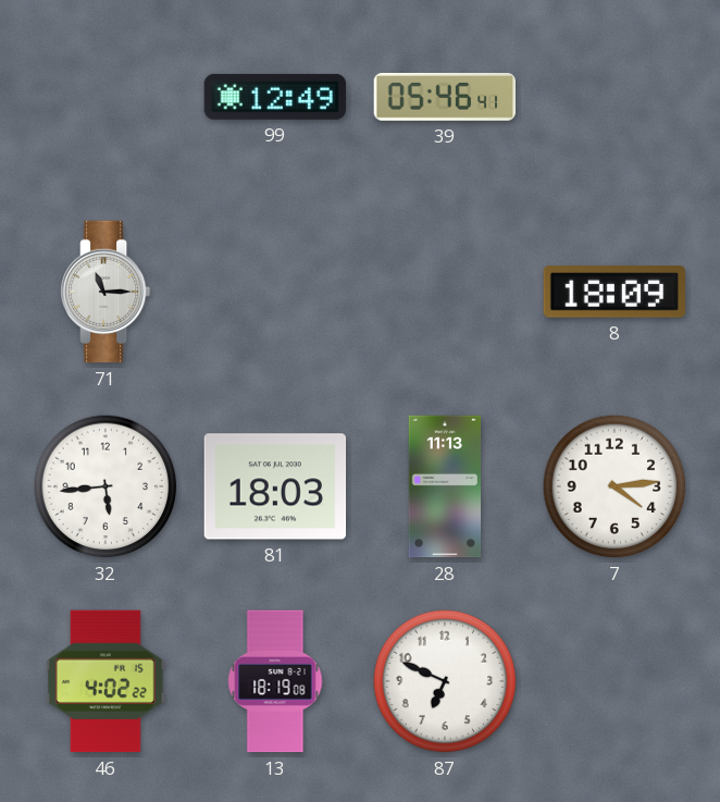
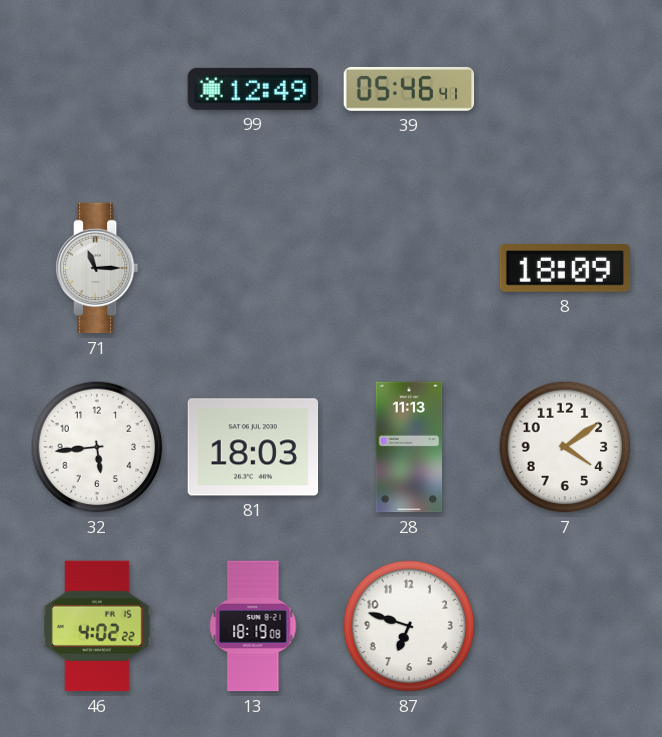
7: 4:14 -> 4:09 (565, 447)
87: 6:49 -> 6:48 (409, 626)
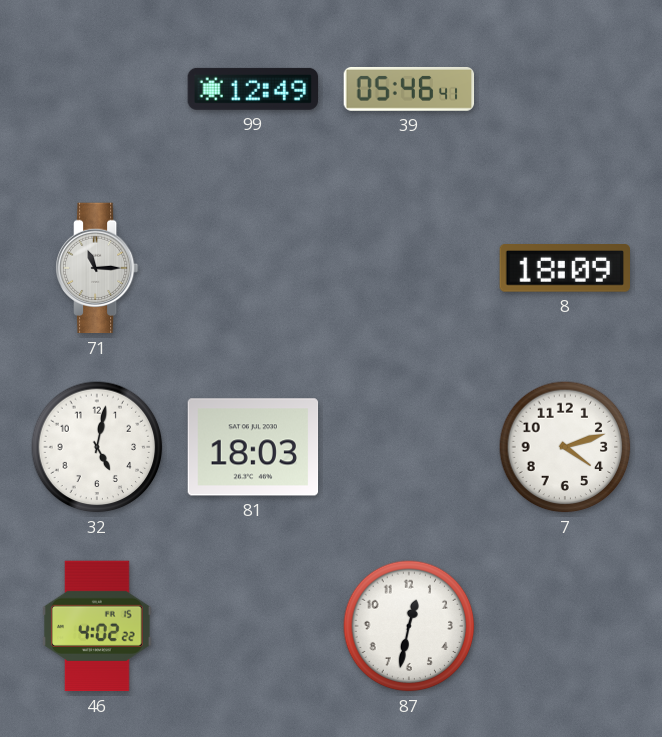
32: 5:44 -> 5:02 (97, 447)
28: 11:13 -> none (409, 447)
7: 4:09 -> 4:12 (565, 447)
13: 18:19 -> none (253, 626)
87: 6:48 -> 12:32 (409, 626)
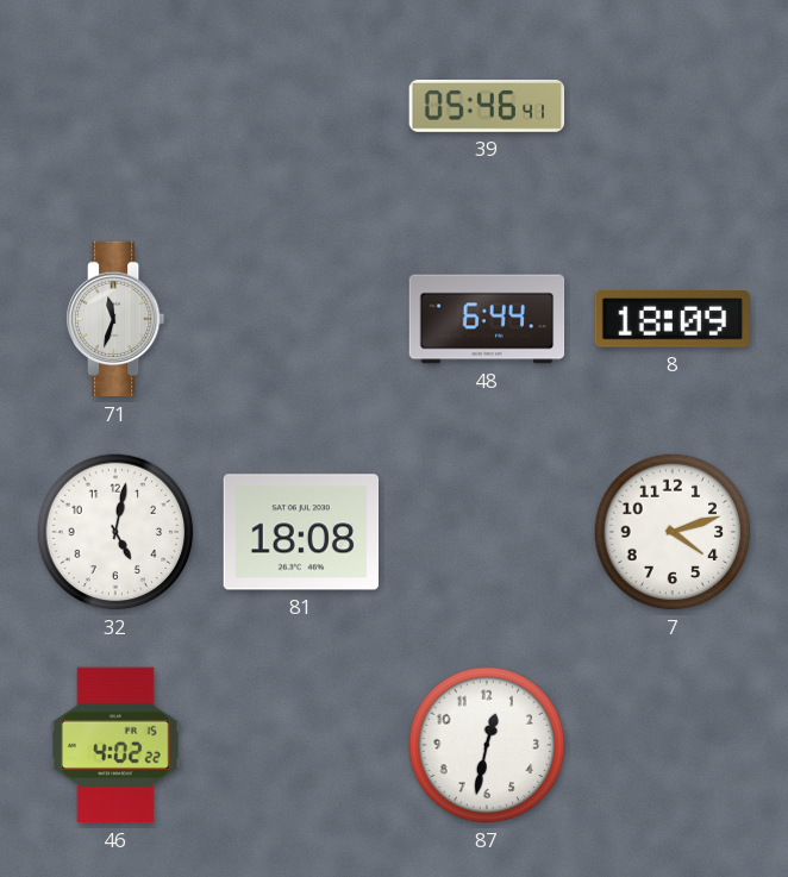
99: 12:49 -> none (253, 89)
71: 11:15 -> 11:33 (115, 319)
48: none -> 6:44 (487, 319)
81: 18:03 -> 18:08 (301, 532)
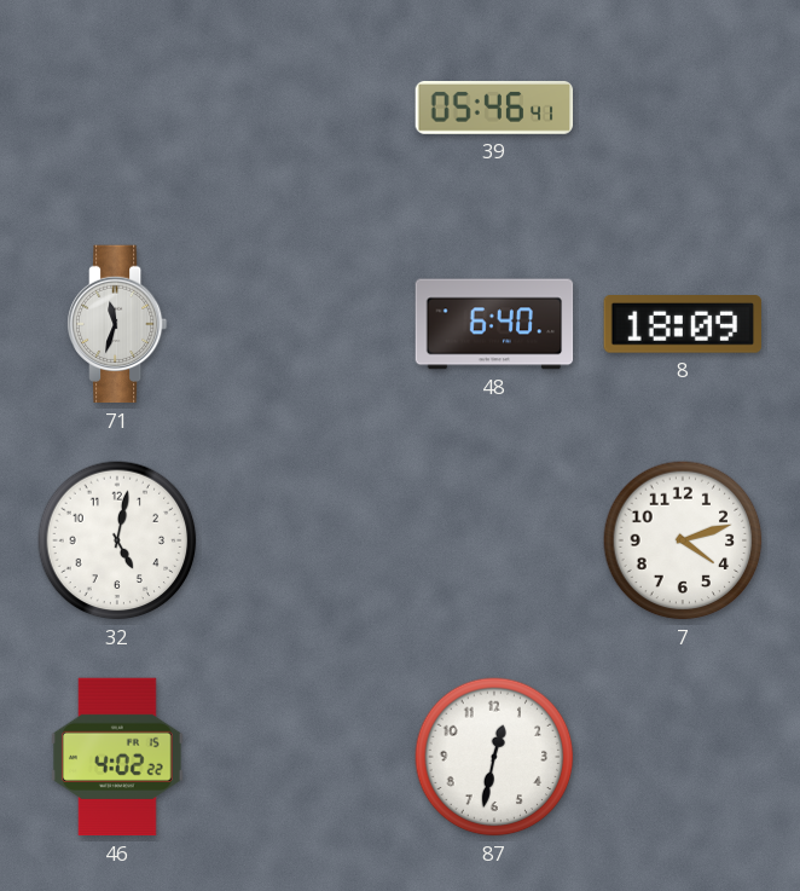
48: 6:44 -> 6:40 (494, 324)
81: 18:08 -> none (301, 532)
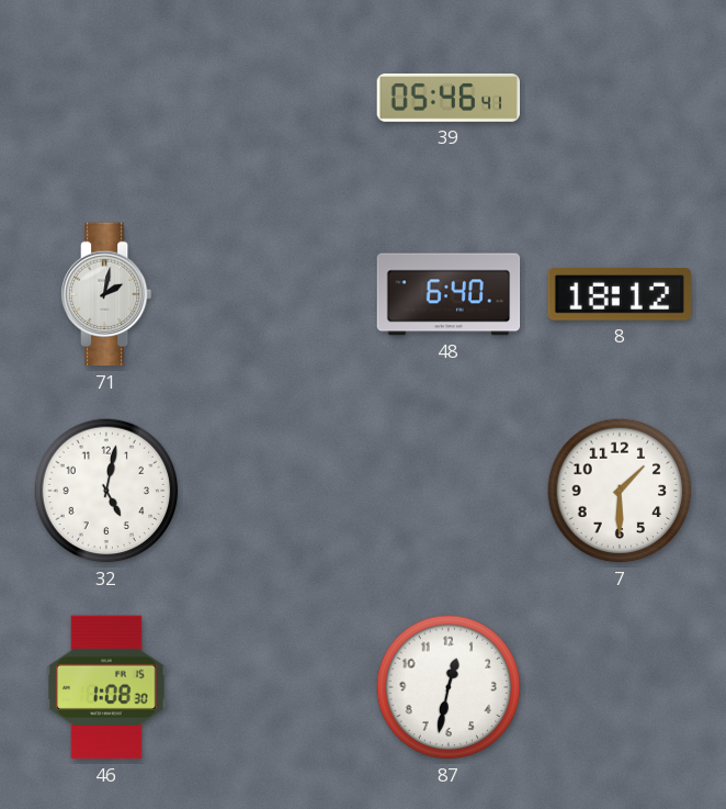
71: 11:33 -> 2:02 (106, 294)
8: 18:09 -> 18:12 (619, 295)
7: 4:12 -> 1:30 (620, 491)
46: 4:02 -> 1:08 (107, 687)
